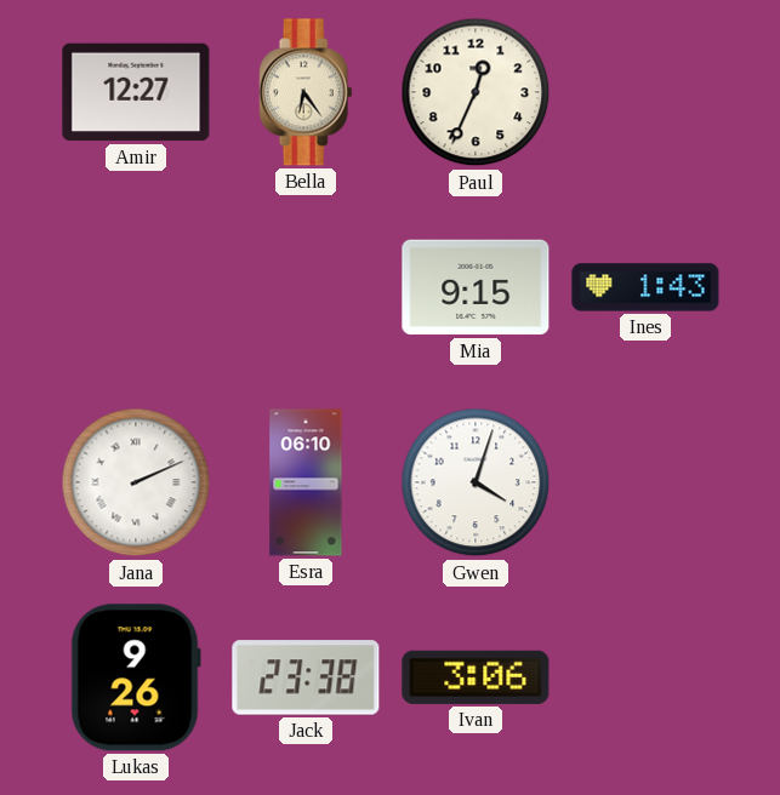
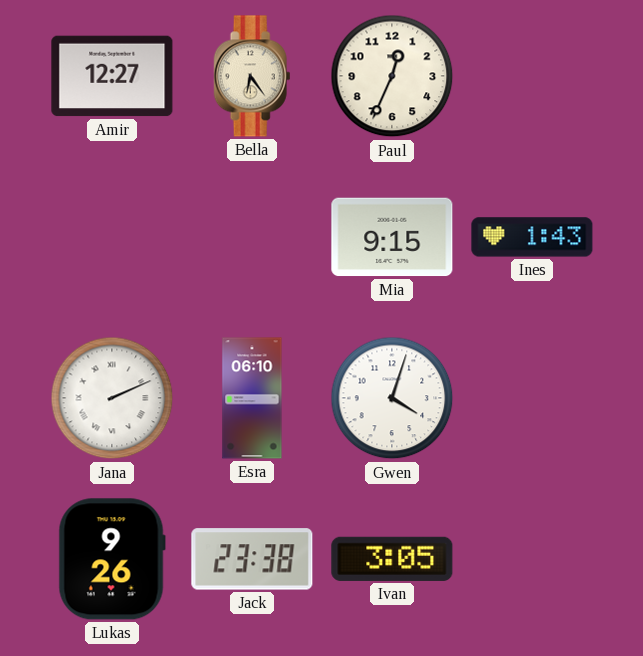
Ivan: 3:06 -> 3:05 (392, 559)
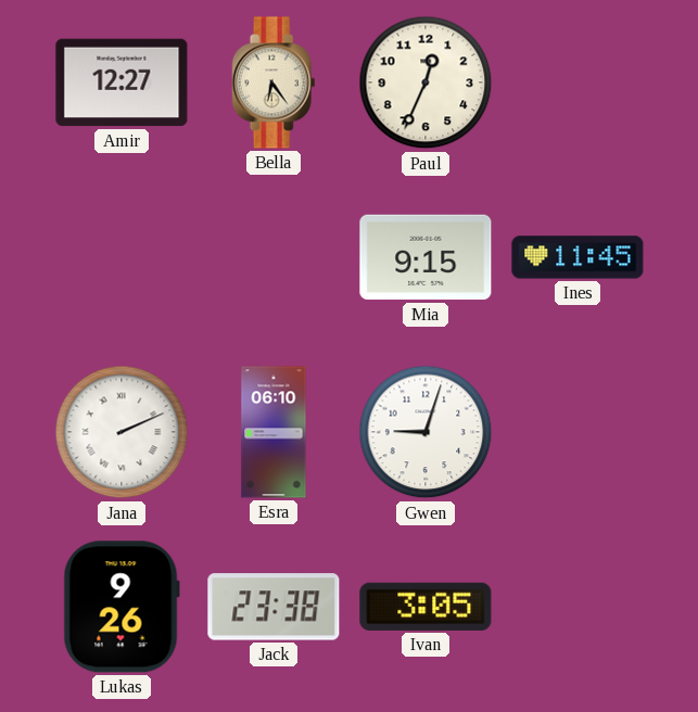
Ines: 1:43 -> 11:45 (578, 257)
Gwen: 4:03 -> 9:03 (426, 432)
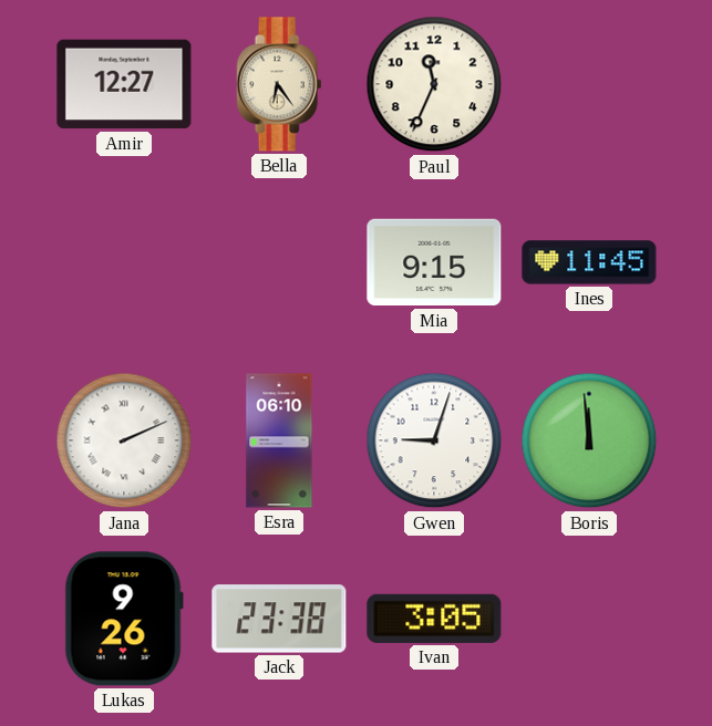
Paul: 12:34 -> 11:34 (434, 84)
Boris: none -> 11:59 (589, 440)
